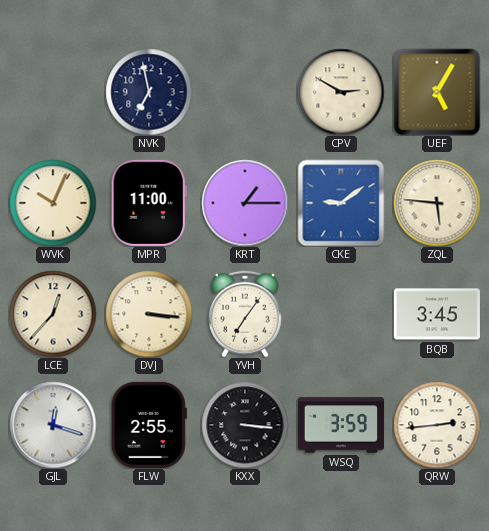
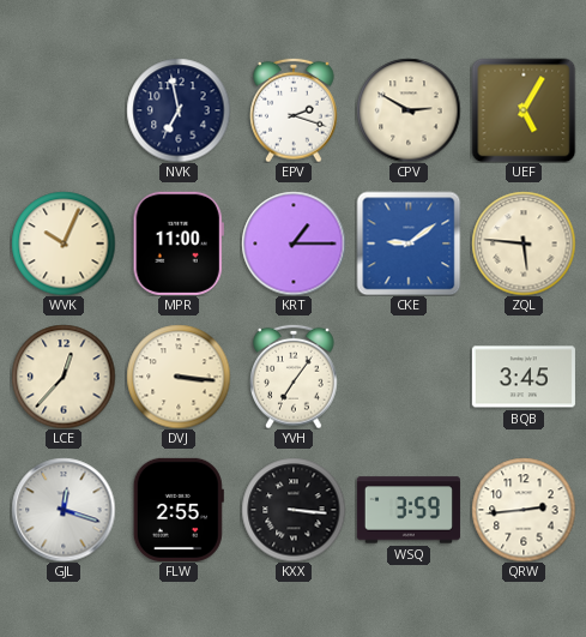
EPV: none -> 2:18 (295, 110)
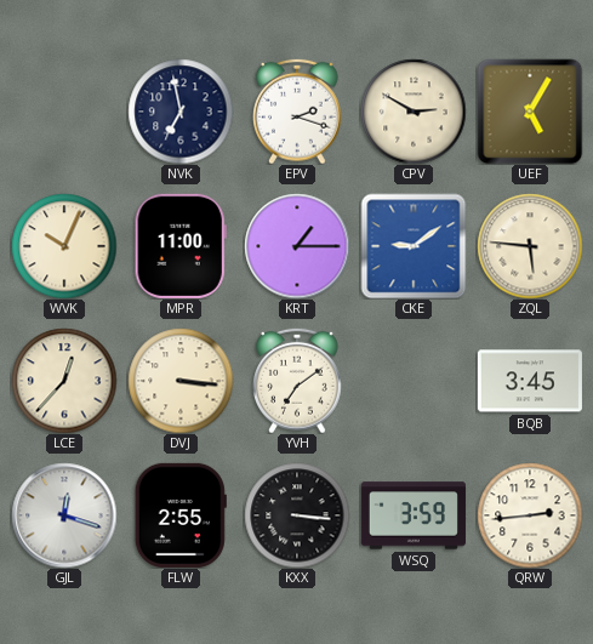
YVH: 7:06 -> 7:09 (298, 381)
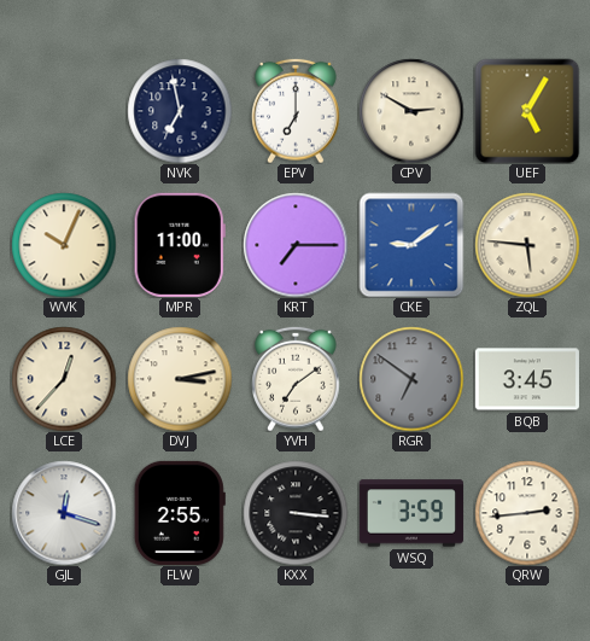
EPV: 2:18 -> 7:00 (297, 111)
KRT: 1:15 -> 7:15 (296, 245)
DVJ: 3:16 -> 3:13 (180, 379)
RGR: none -> 6:51 (411, 379)
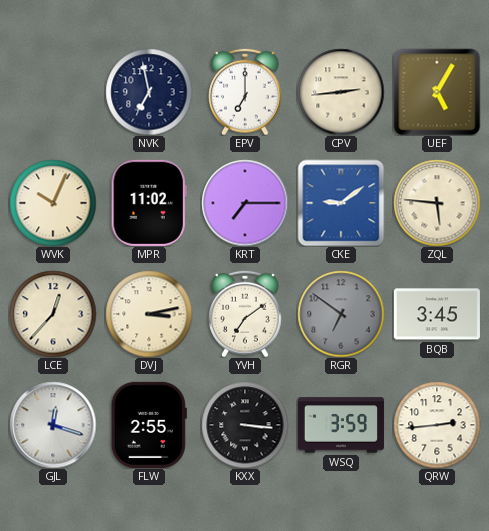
CPV: 2:50 -> 2:44 (341, 92)
MPR: 11:00 -> 11:02 (149, 203)
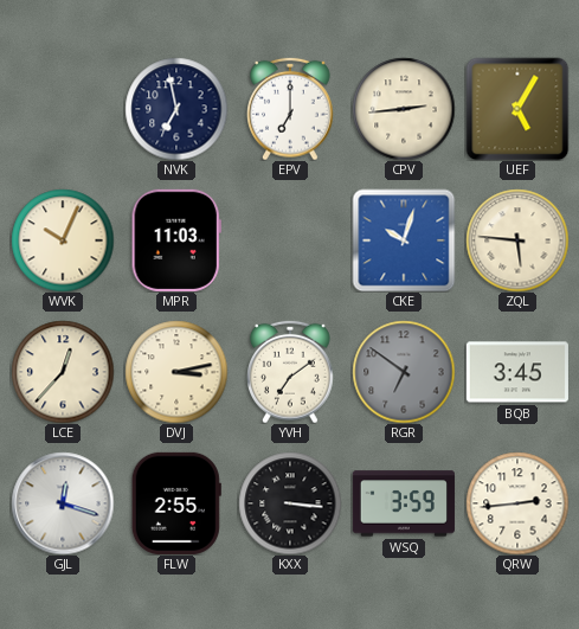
MPR: 11:02 -> 11:03 (176, 240)
KRT: 7:15 -> none (245, 203)
CKE: 9:09 -> 10:03 (404, 240)
